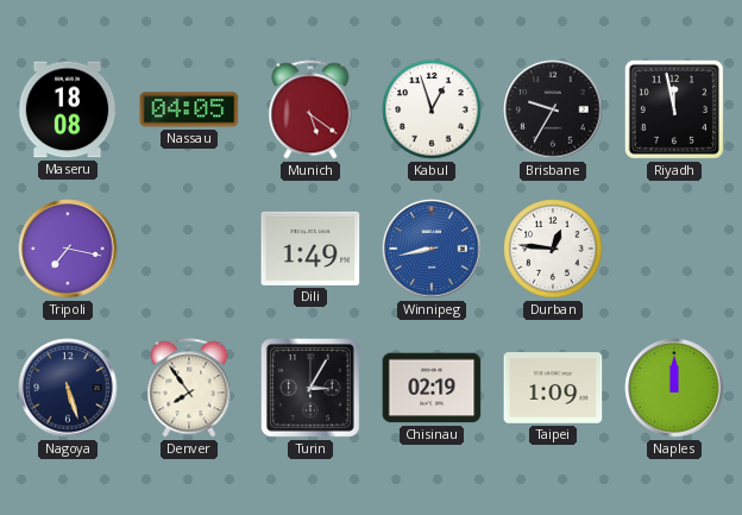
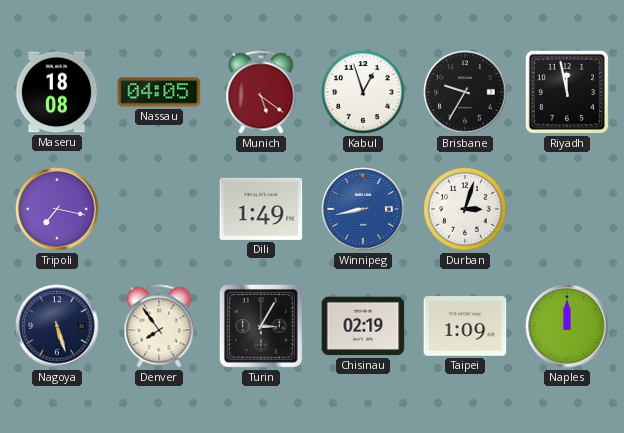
Durban: 12:46 -> 3:03 (465, 209)
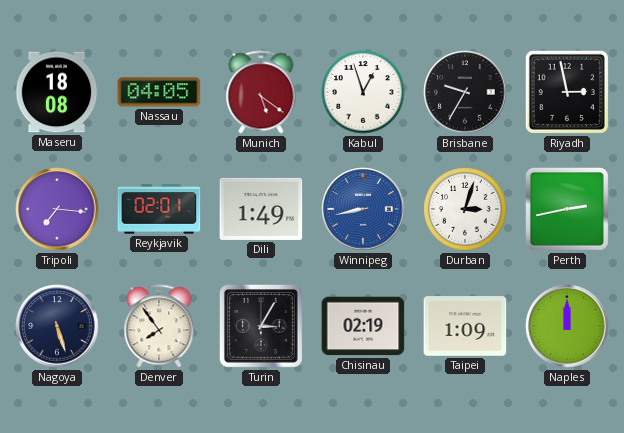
Riyadh: 11:58 -> 2:58 (567, 92)
Tripoli: 7:17 -> 7:16 (57, 209)
Reykjavik: none -> 02:01 (159, 209)
Perth: none -> 2:43 (567, 209)
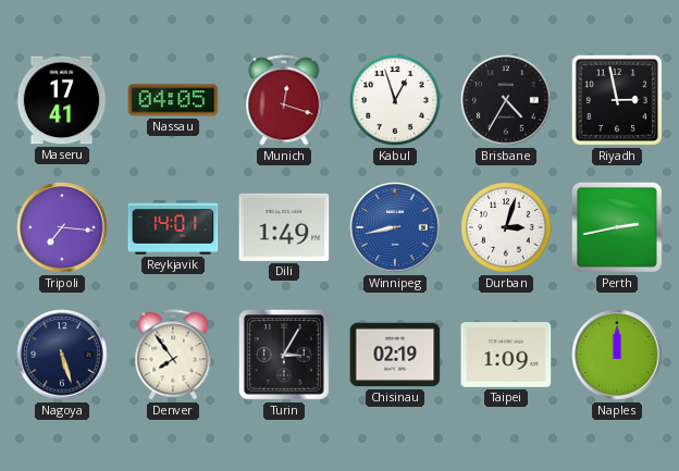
Maseru: 18:08 -> 17:41 (62, 100)
Munich: 5:21 -> 12:18 (284, 100)
Brisbane: 9:35 -> 4:35 (506, 100)
Reykjavik: 02:01 -> 14:01 (173, 227)
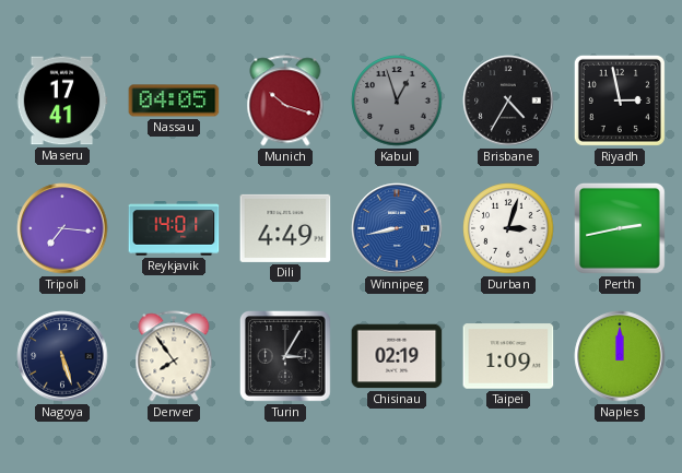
Munich: 12:18 -> 10:18 (285, 100)
Kabul dial: white -> grey (397, 100)
Dili: 1:49 -> 4:49 (285, 228)
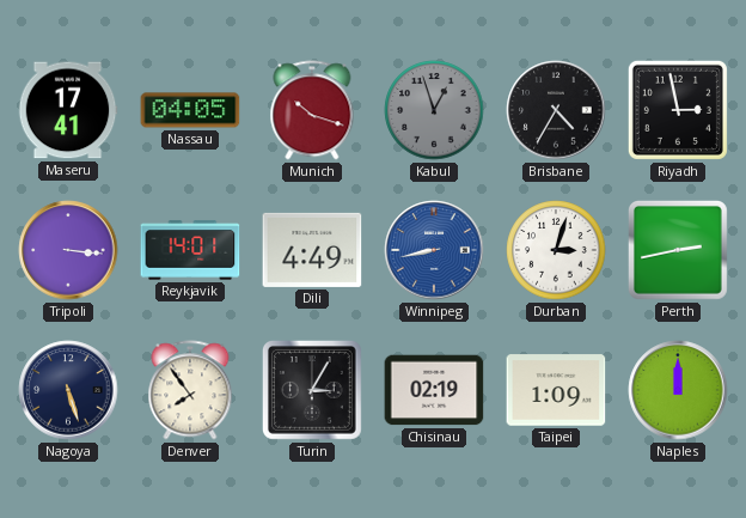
Tripoli: 7:16 -> 3:16 (68, 250)
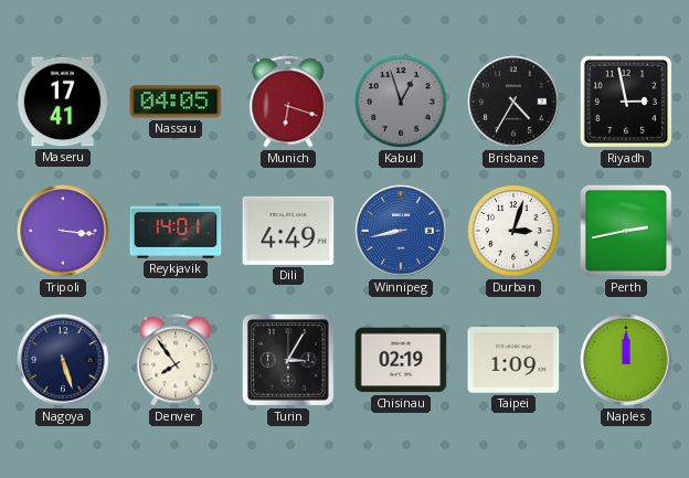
Munich: 10:18 -> 6:18 (288, 102)
